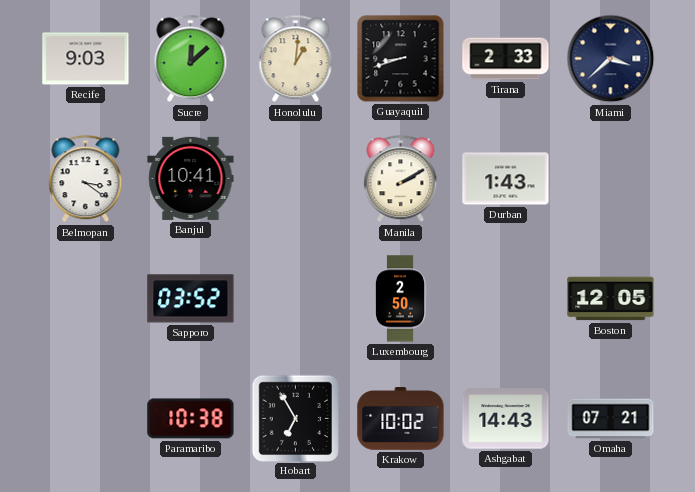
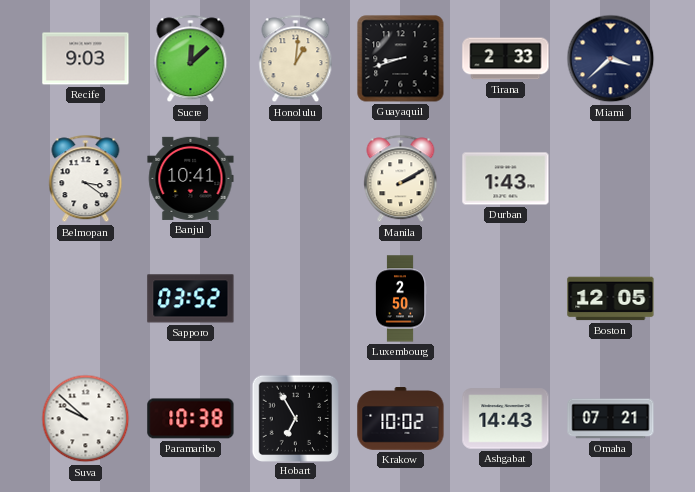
Suva: none -> 9:52 (86, 419)
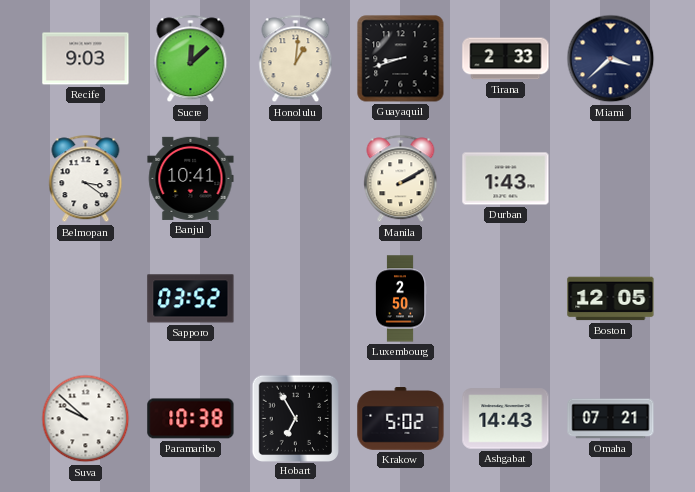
Krakow: 10:02 -> 5:02 (401, 419)
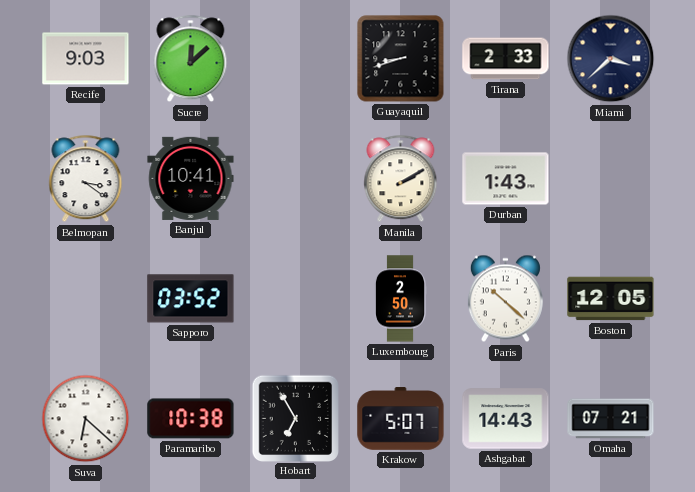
Honolulu: 1:01 -> none (296, 59)
Paris: none -> 10:22 (505, 299)
Suva: 9:52 -> 6:22 (86, 419)
Krakow: 5:02 -> 5:07 (401, 419)
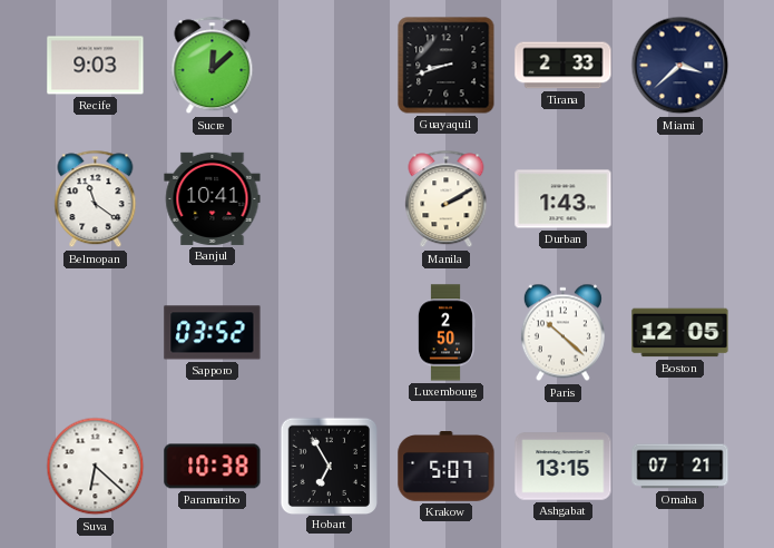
Belmopan: 3:21 -> 11:21 (96, 199)
Ashgabat: 14:43 -> 13:15 (564, 467)
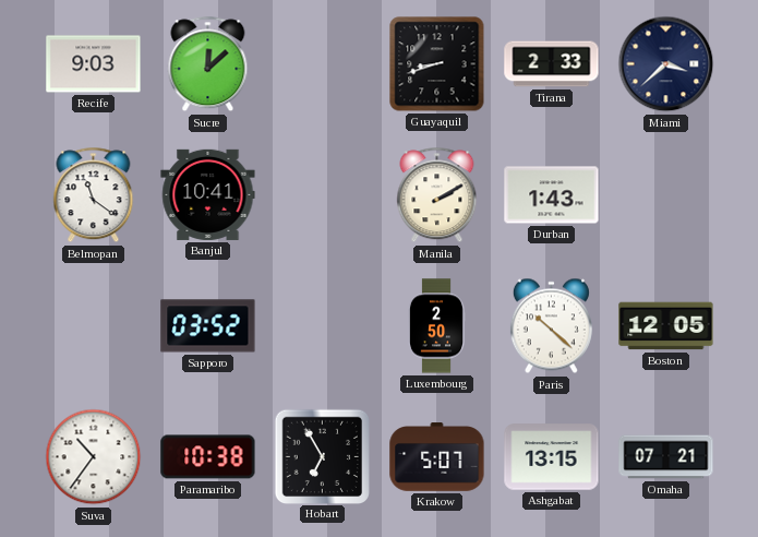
Suva: 6:22 -> 10:36 (94, 457)
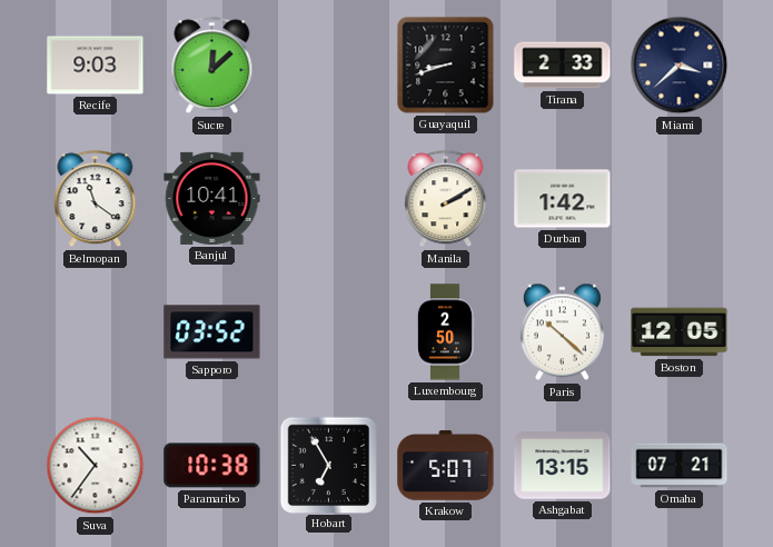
Durban: 1:43 -> 1:42 (563, 199)
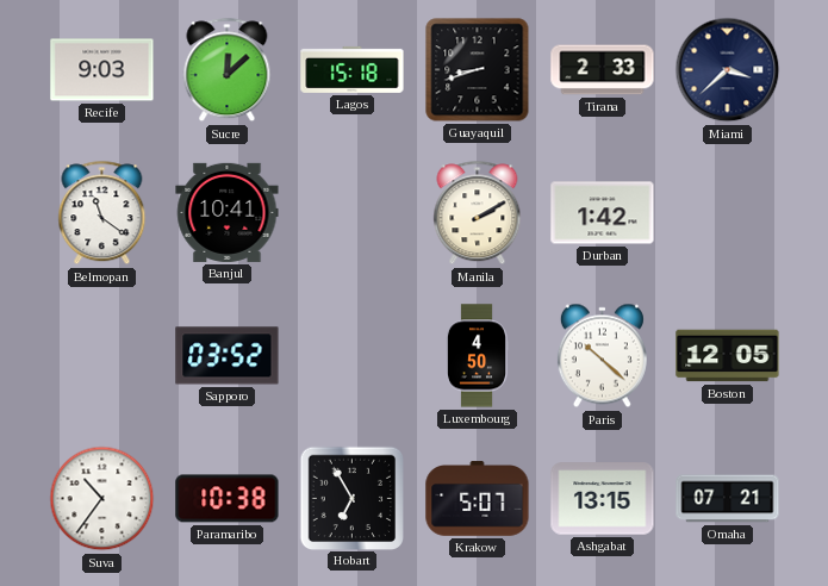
Lagos: none -> 15:18 (353, 69)
Luxembourg: 2:50 -> 4:50 (477, 356)
